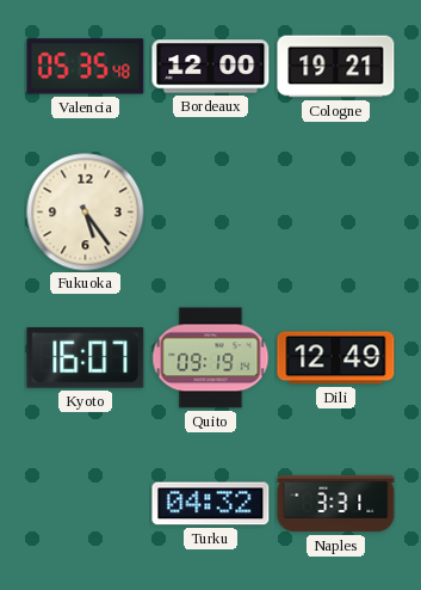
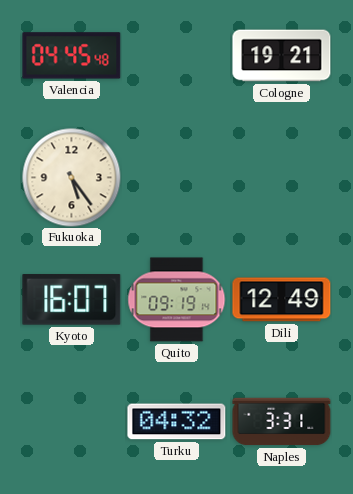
Valencia: 05:35 -> 04:45 (72, 56)
Bordeaux: 12:00 -> none (211, 67)
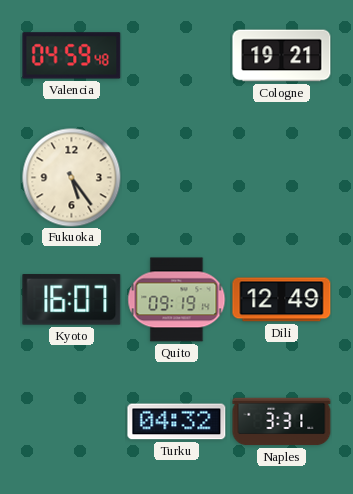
Valencia: 04:45 -> 04:59 (72, 56)
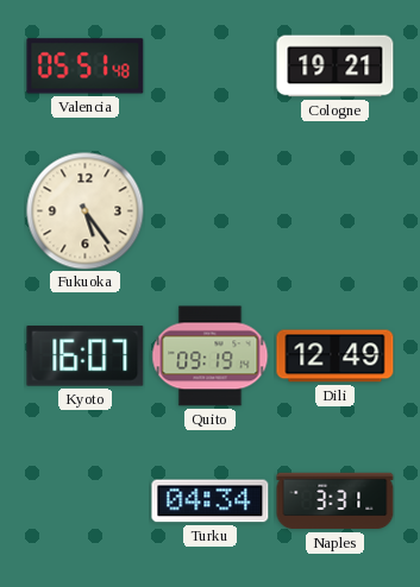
Valencia: 04:59 -> 05:51 (86, 67)
Turku: 04:32 -> 04:34 (211, 501)
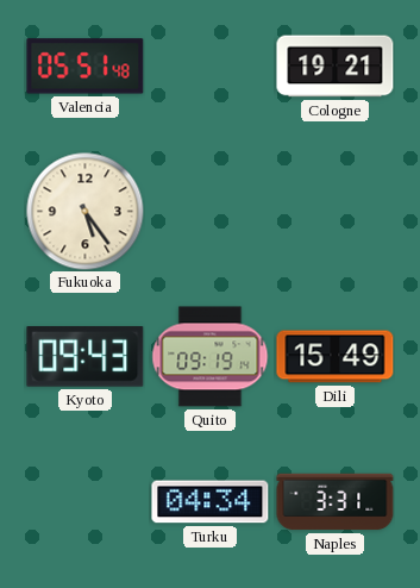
Kyoto: 16:07 -> 09:43 (86, 357)
Dili: 12:49 -> 15:49 (336, 357)
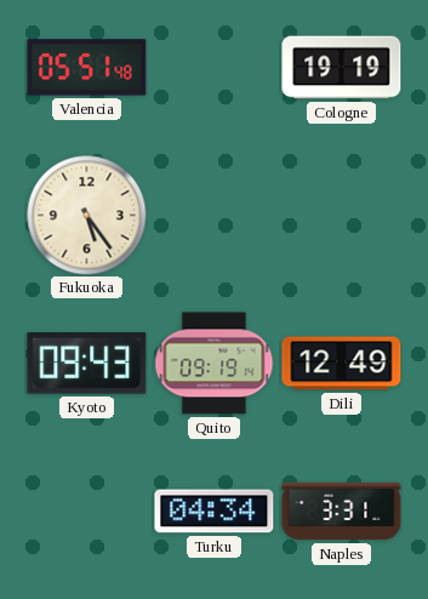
Cologne: 19:21 -> 19:19 (342, 68)
Dili: 15:49 -> 12:49 (342, 364)
